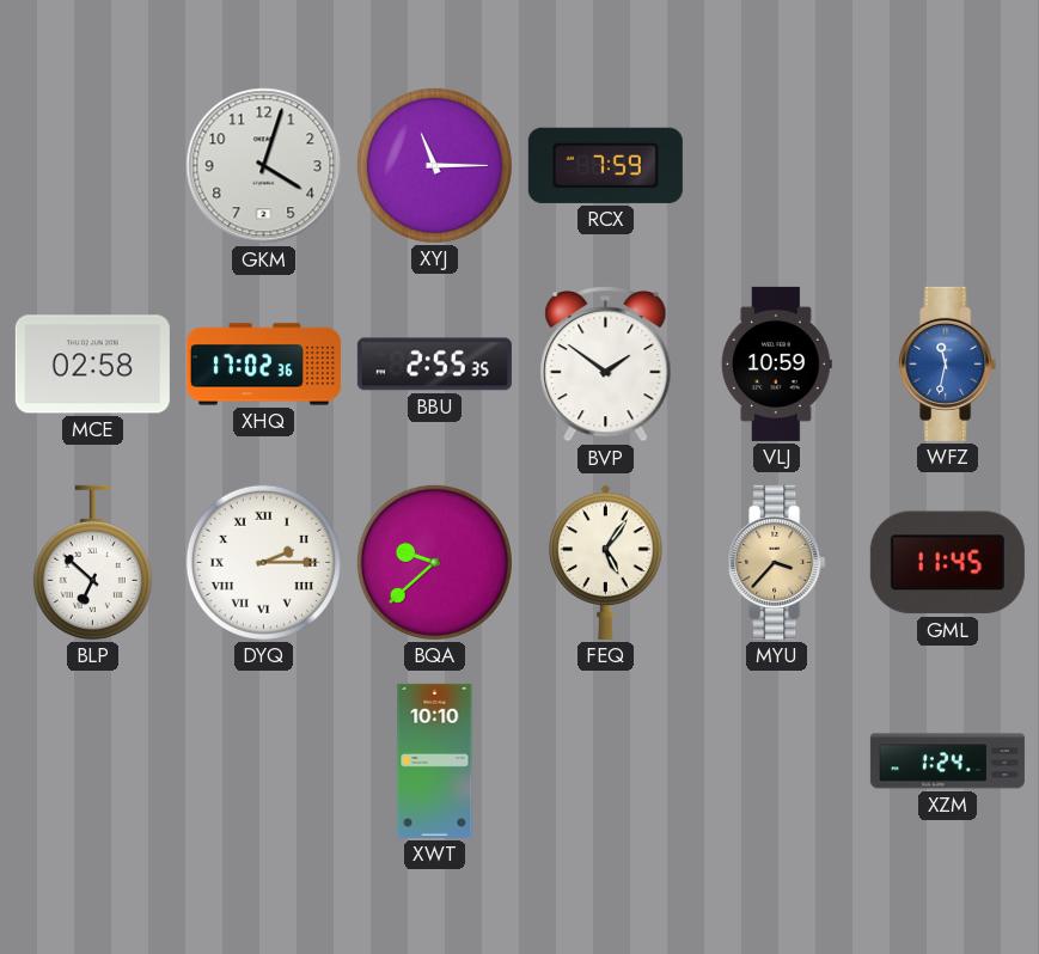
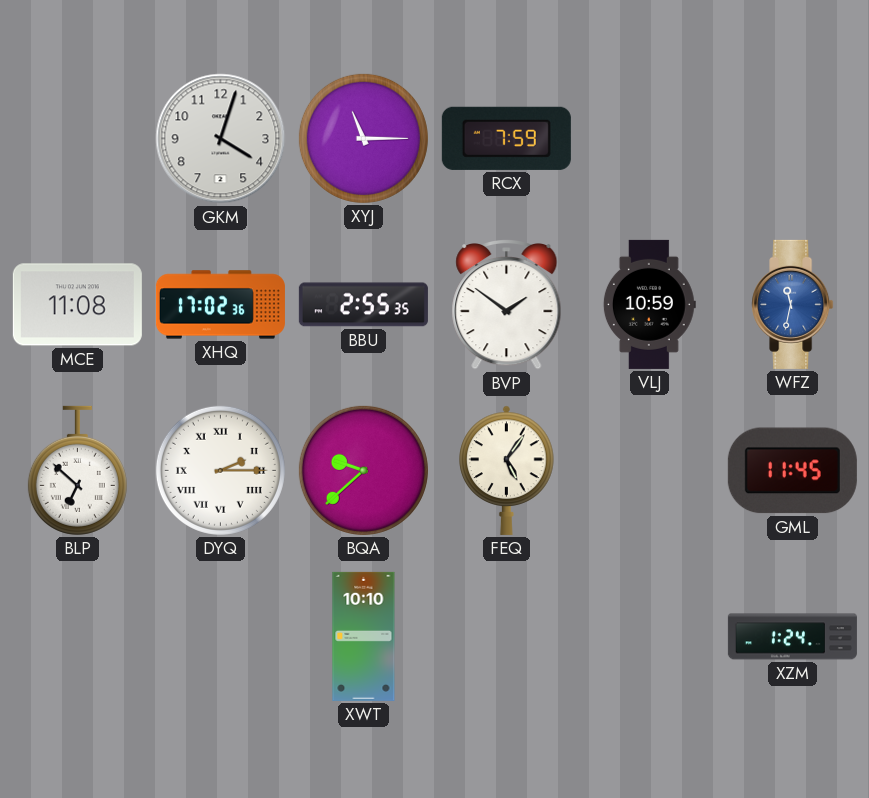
MCE: 02:58 -> 11:08 (77, 305)
MYU: 3:37 -> none (777, 562)
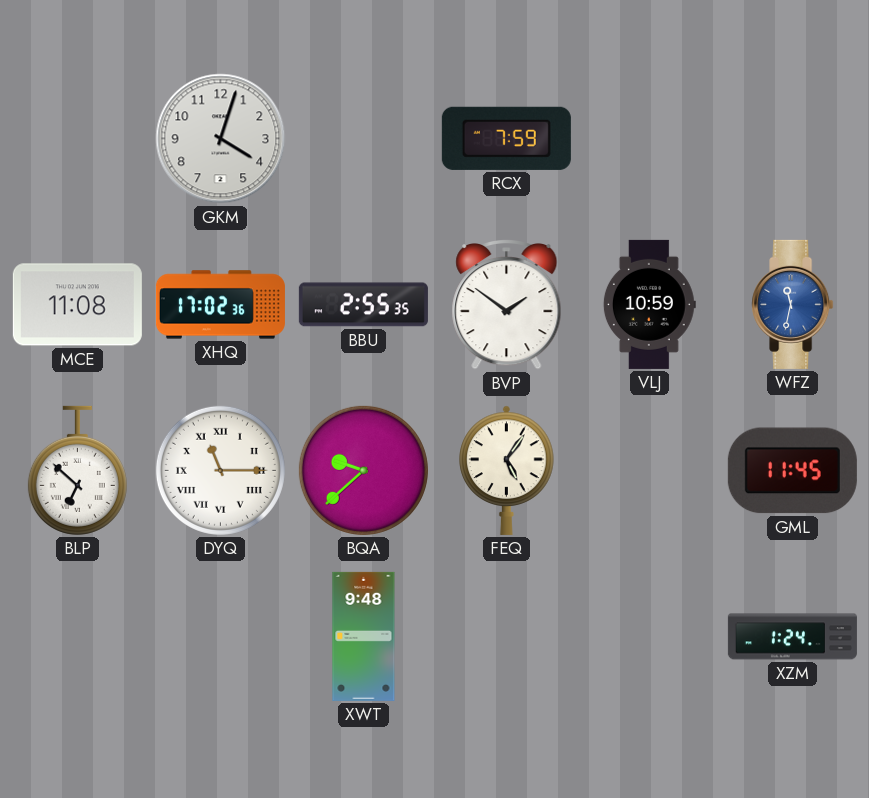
XYJ: 11:15 -> none (363, 138)
DYQ: 2:15 -> 11:15 (220, 470)
XWT: 10:10 -> 9:48 (364, 636)
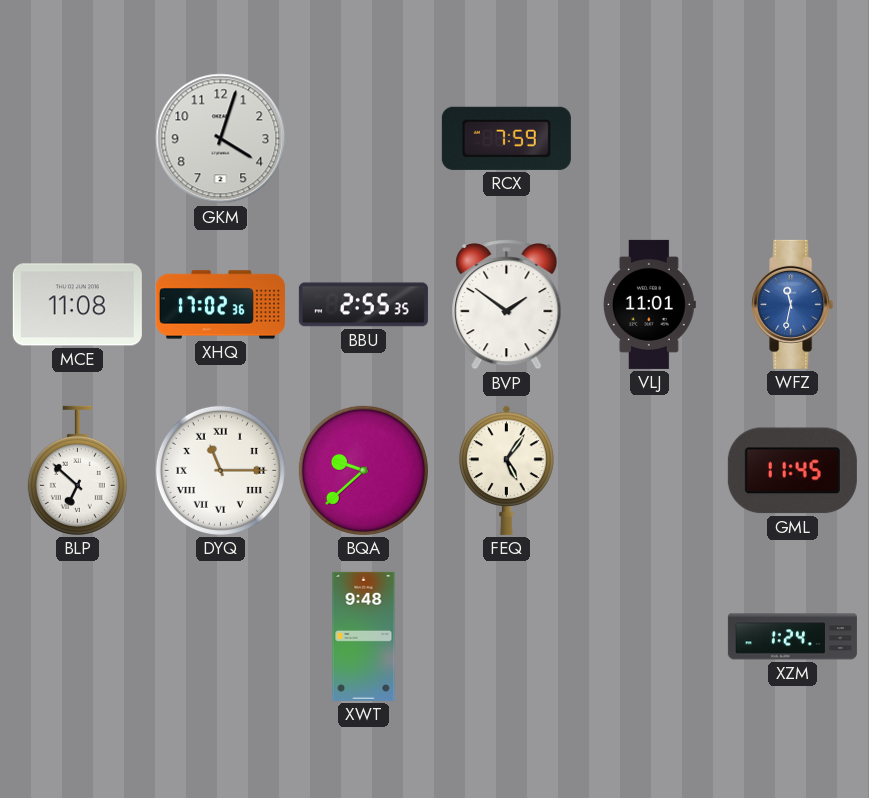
VLJ: 10:59 -> 11:01 (649, 304)
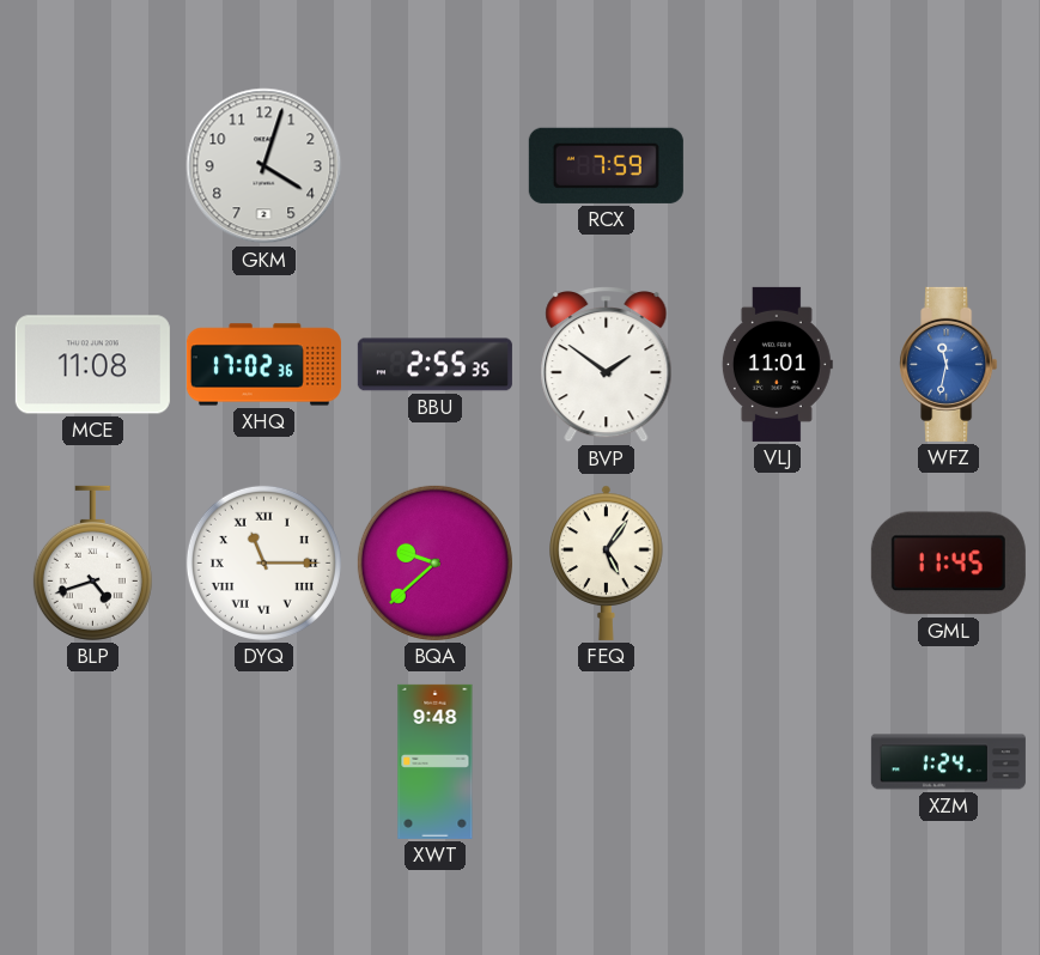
BLP: 6:52 -> 4:42 (92, 562)
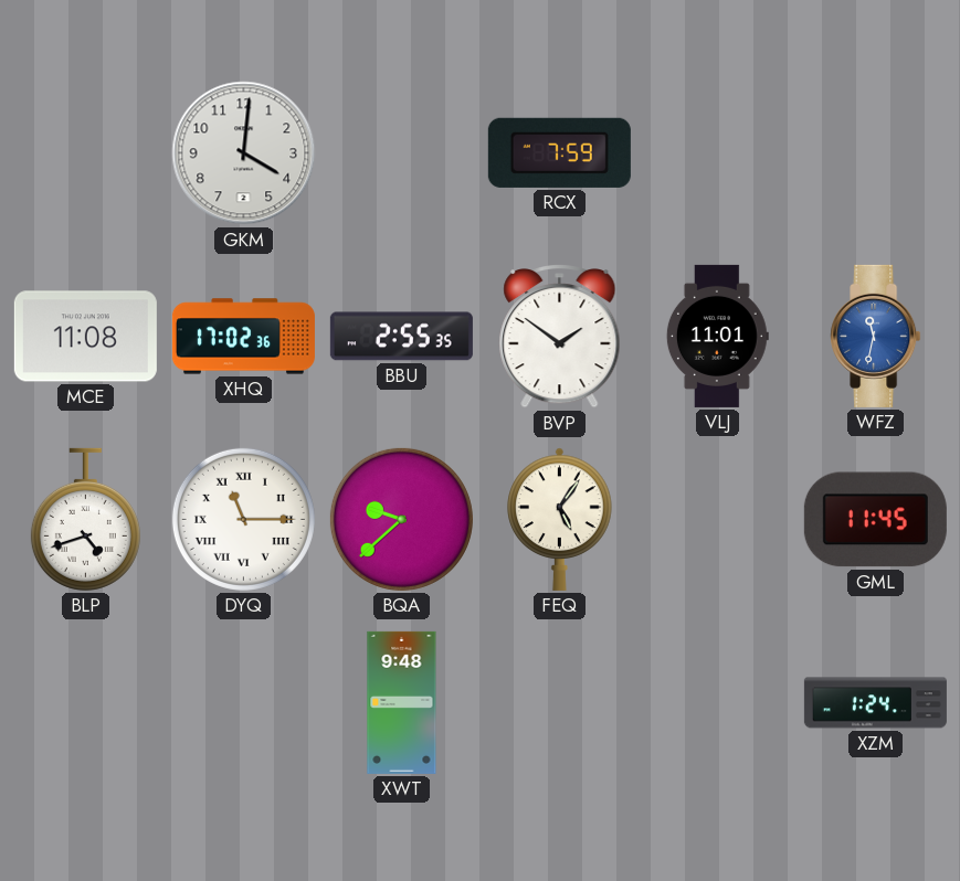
GKM: 4:03 -> 4:01 (244, 153)
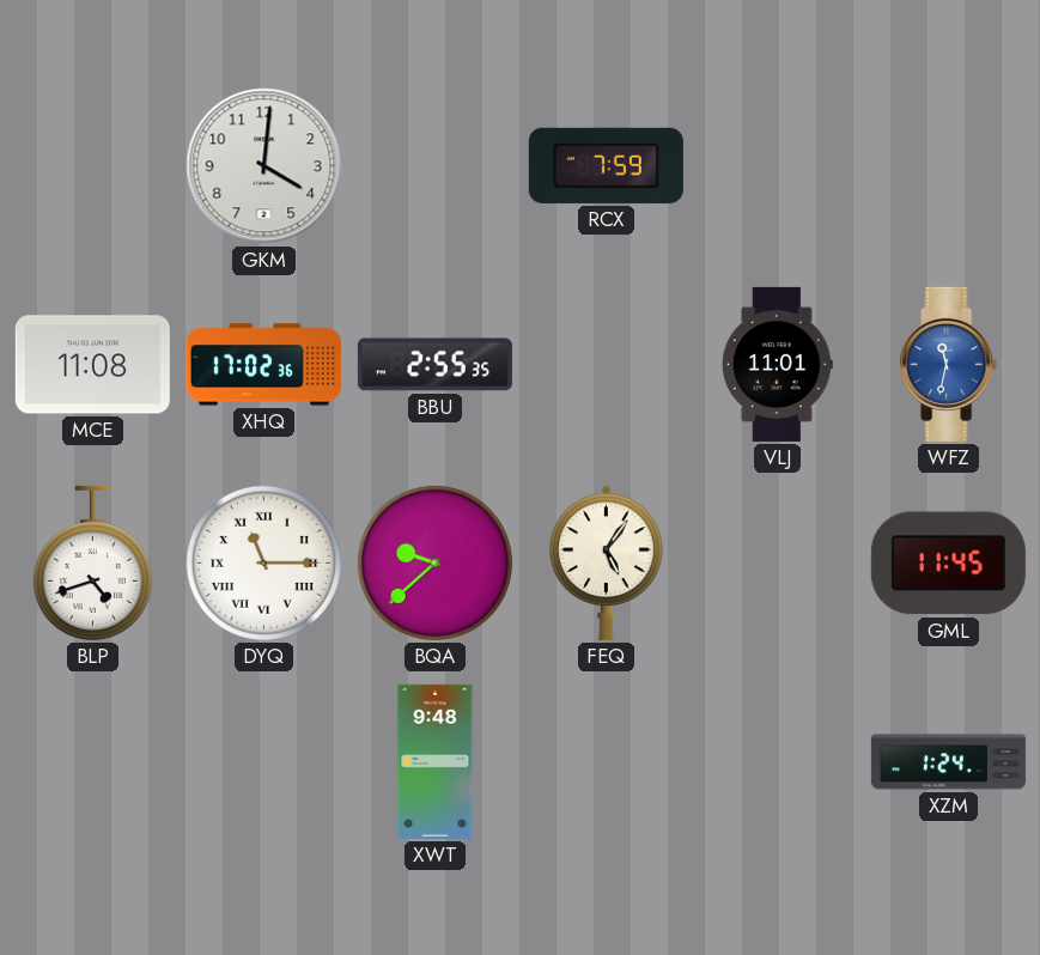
BVP: 1:51 -> none (560, 337)
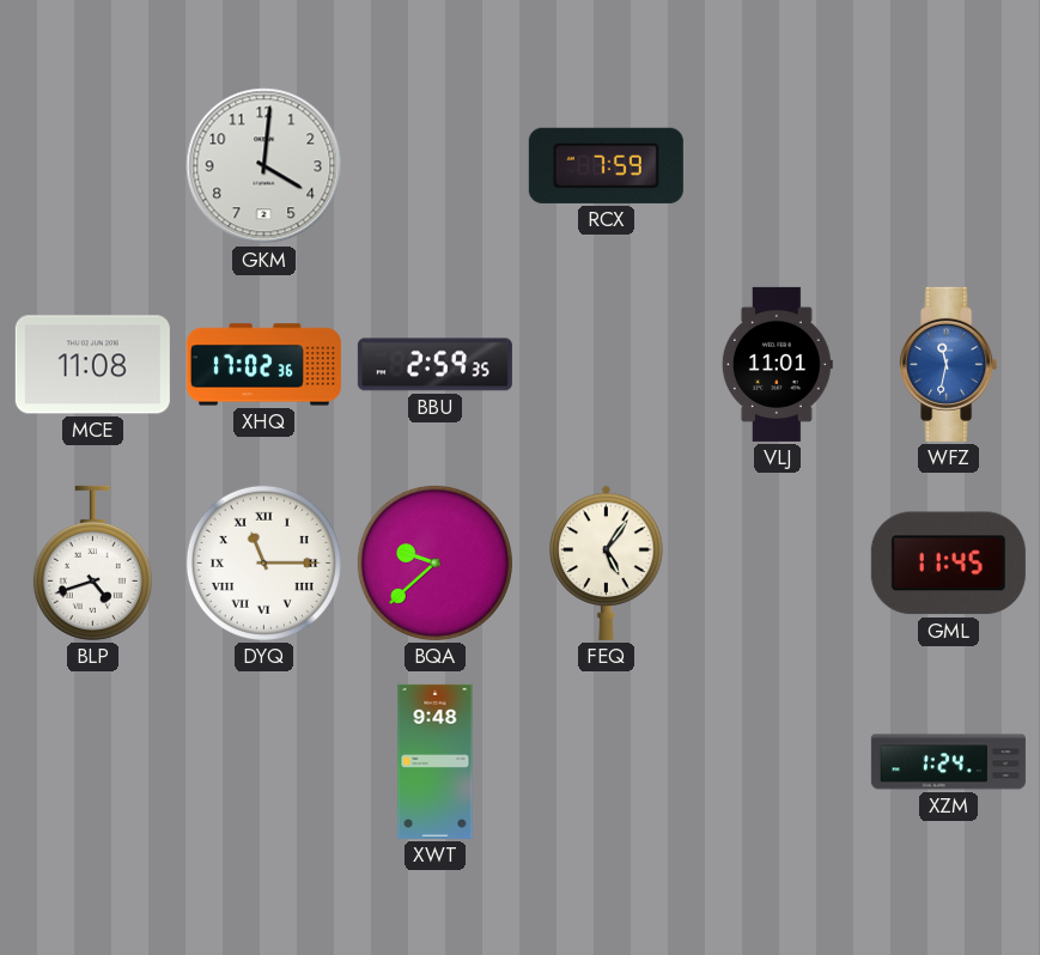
BBU: 2:55 -> 2:59 (434, 365)
